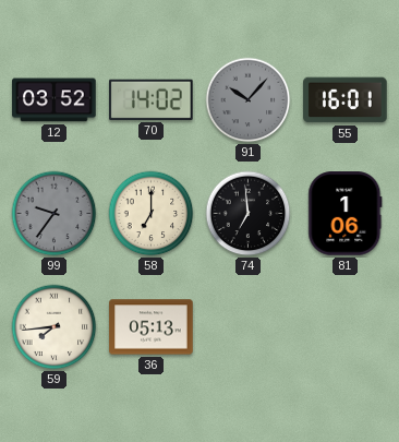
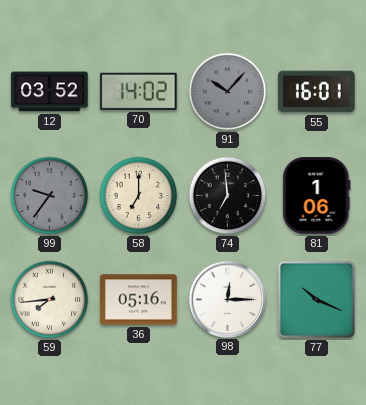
36: 05:13 -> 05:16 (139, 300)
98: none -> 12:15 (227, 299)
77: none -> 10:19 (316, 299)
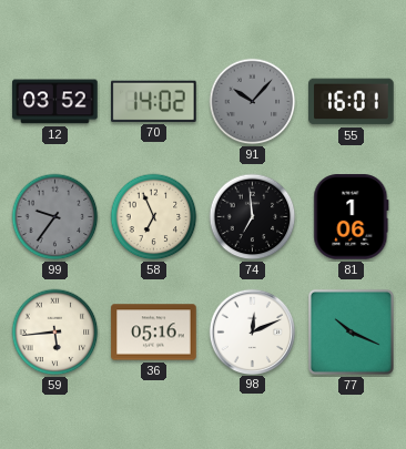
58: 7:00 -> 6:56 (154, 217)
59: 7:44 -> 5:44 (55, 333)
98: 12:15 -> 12:11 (252, 331)
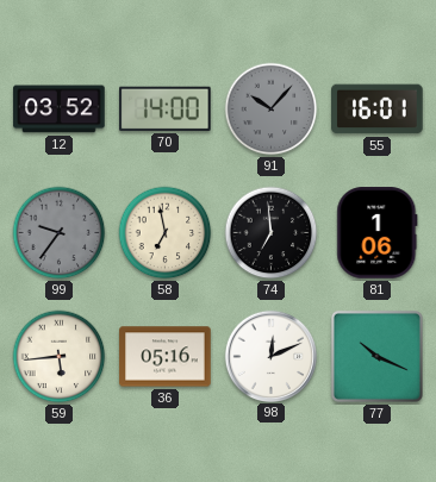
70: 14:02 -> 14:00 (166, 108)
58: 6:56 -> 6:58 (166, 233)
